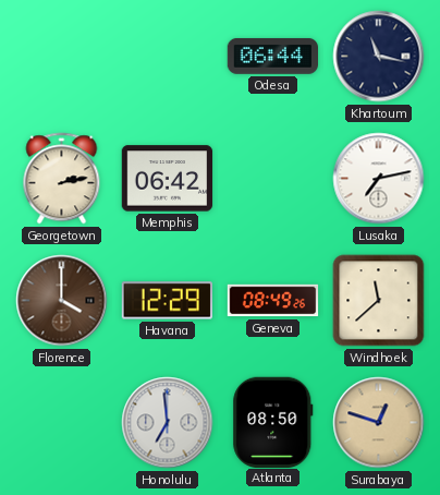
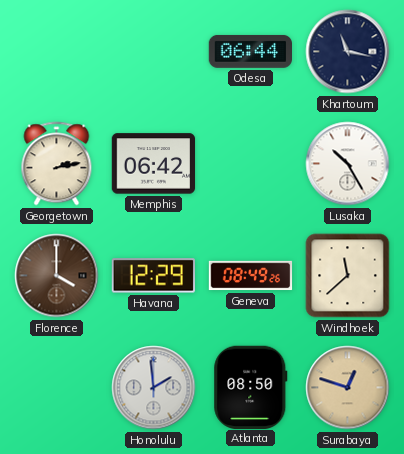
Lusaka: 7:13 -> 10:25 (348, 164)
Honolulu: 6:59 -> 1:59 (154, 388)
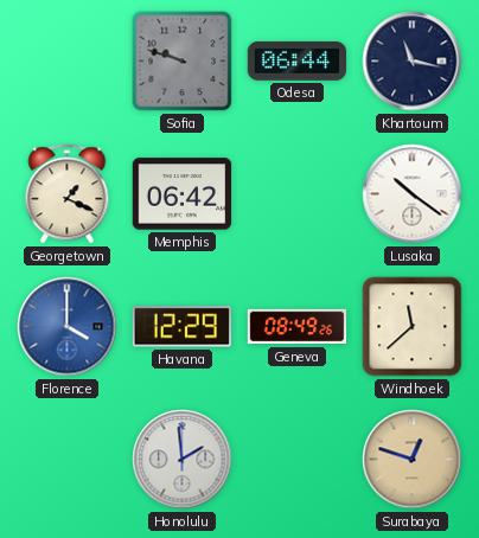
Sofia: none -> 9:48 (183, 62)
Georgetown: 2:13 -> 1:19 (68, 194)
Lusaka: 10:25 -> 10:21 (413, 194)
Florence dial: brown -> blue (68, 327)
Atlanta: 08:50 -> none (251, 387)
